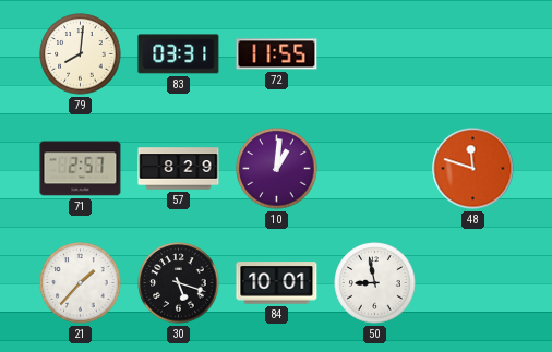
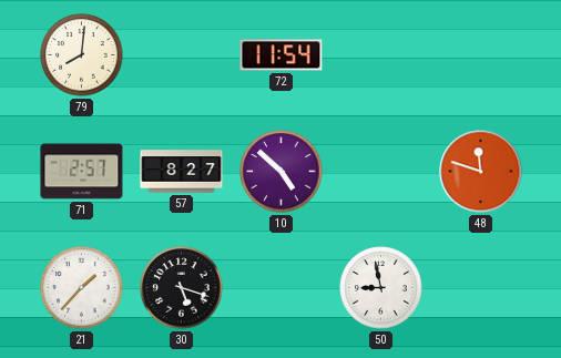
83: 03:31 -> none (179, 54)
72: 11:55 -> 11:54 (282, 55)
57: 8:29 -> 8:27 (182, 172)
10: 1:01 -> 4:52 (282, 172)
84: 10:01 -> none (277, 283)
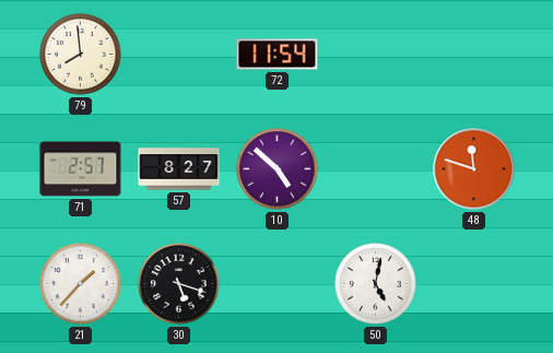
79: 8:01 -> 7:59 (81, 55)
50: 8:58 -> 5:02 (376, 284)
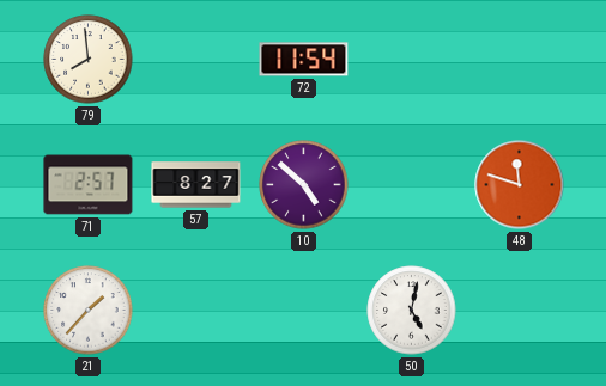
30: 5:18 -> none (179, 284)
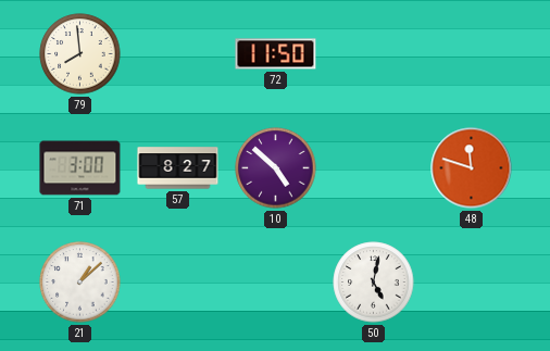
72: 11:54 -> 11:50 (276, 54)
71: 2:57 -> 3:00 (80, 168)
21: 1:37 -> 1:08 (80, 283)
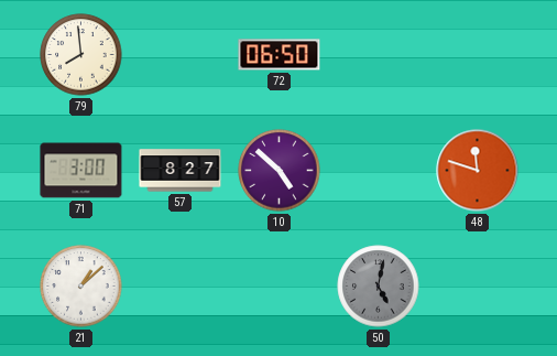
72: 11:50 -> 06:50 (280, 55)
50 dial: white -> grey (379, 287)
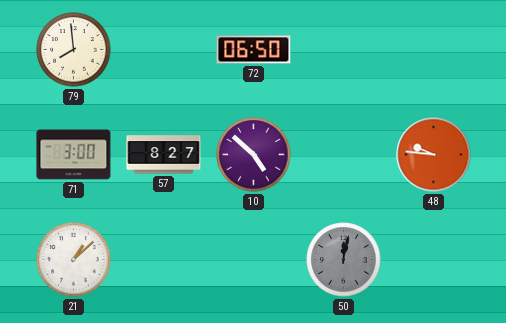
48: 11:48 -> 9:46 (434, 155)
50: 5:02 -> 12:02 (344, 260)
